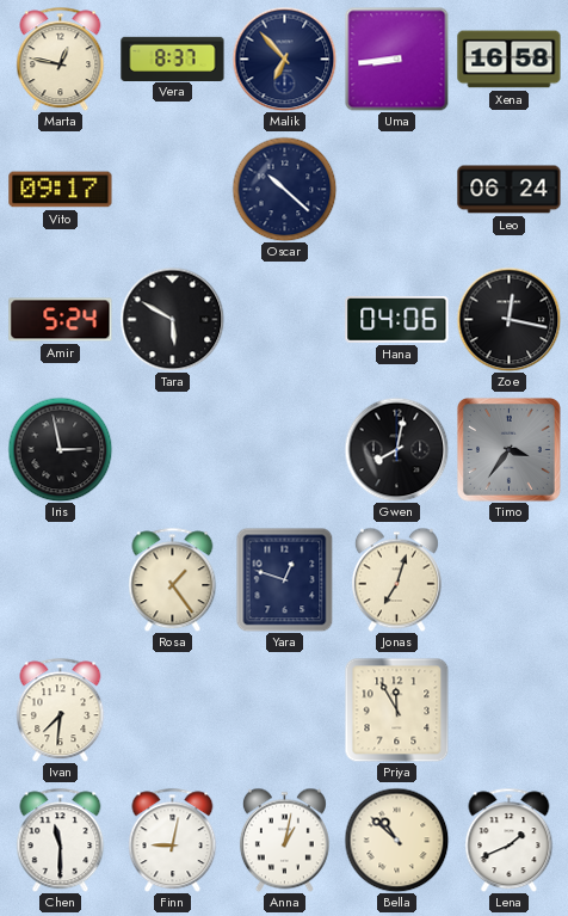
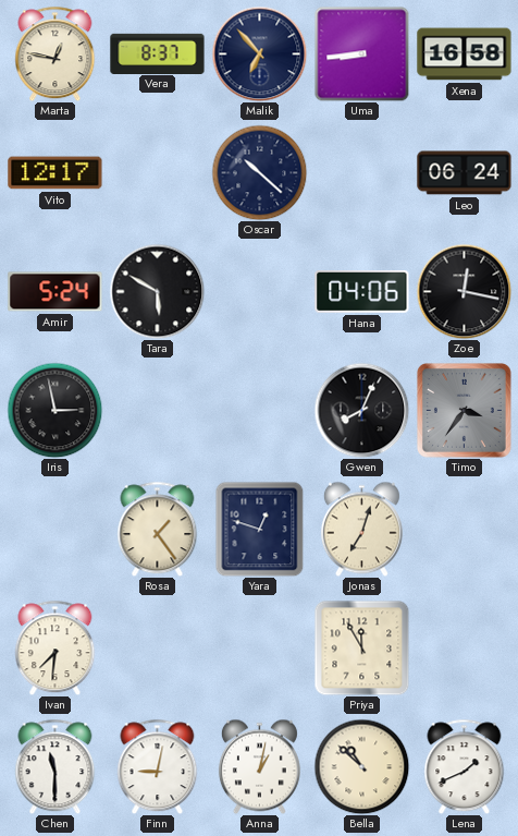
Vito: 09:17 -> 12:17 (55, 173)
Gwen: 8:02 -> 8:04 (361, 410)
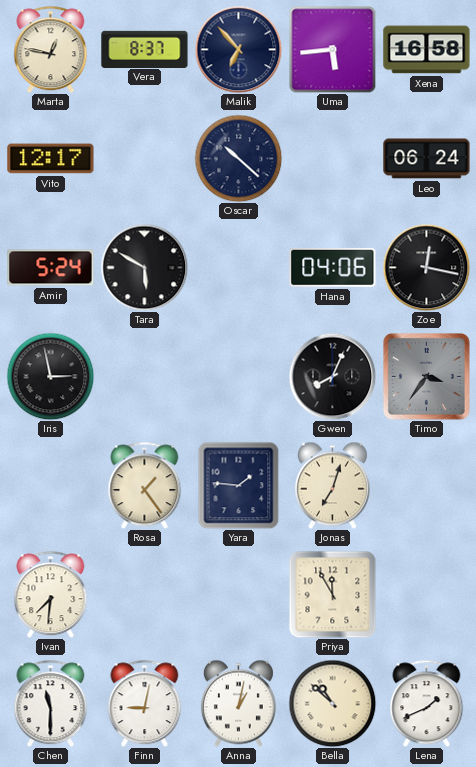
Uma: 8:44 -> 5:44 (332, 49)
Yara: 12:48 -> 1:46 (239, 485)
